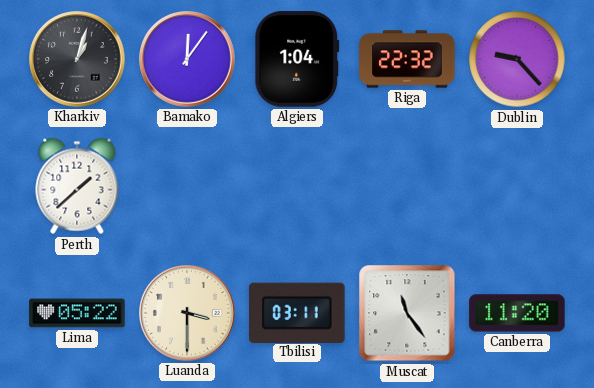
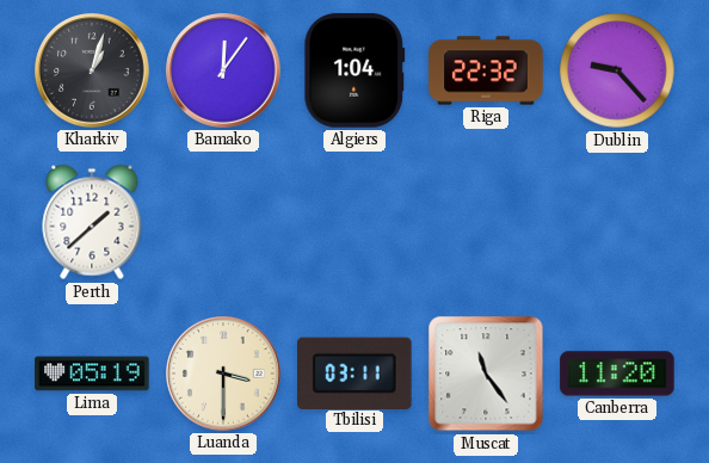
Lima: 05:22 -> 05:19 (92, 374)
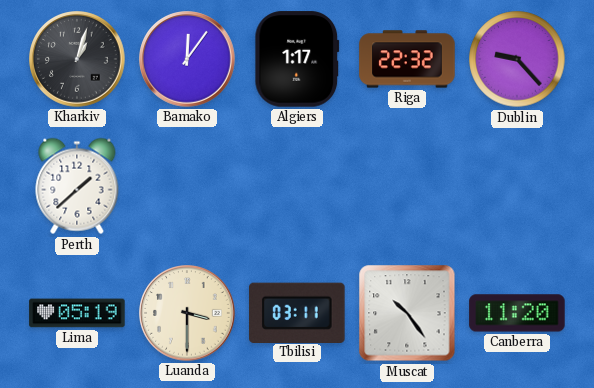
Algiers: 1:04 -> 1:17 (297, 59)
Muscat: 11:24 -> 10:24 (407, 313)
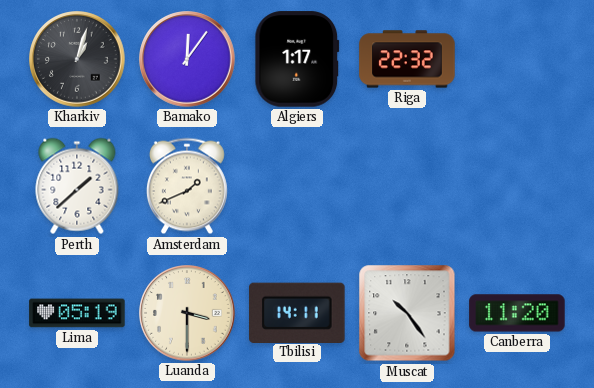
Dublin: 9:23 -> none (517, 59)
Amsterdam: none -> 1:41 (187, 186)
Tbilisi: 03:11 -> 14:11 (297, 312)
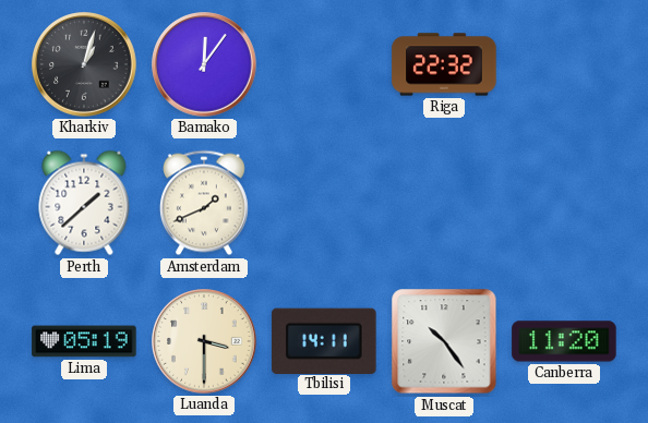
Algiers: 1:17 -> none (297, 59)
